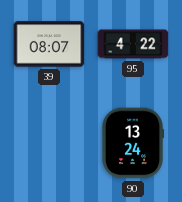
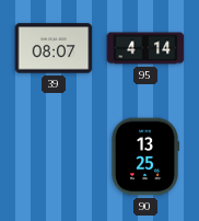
95: 4:22 -> 4:14 (145, 48)
90: 13:24 -> 13:25 (144, 156)
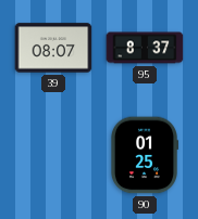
95: 4:14 -> 8:37 (145, 48)
90: 13:25 -> 01:25 (144, 155)
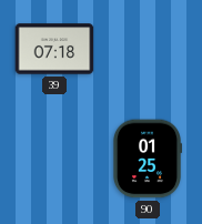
39: 08:07 -> 07:18 (54, 49)
95: 8:37 -> none (145, 48)
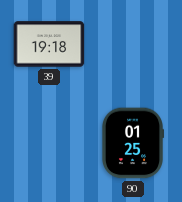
39: 07:18 -> 19:18 (49, 44)
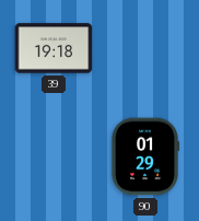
90: 01:25 -> 01:29 (144, 156)
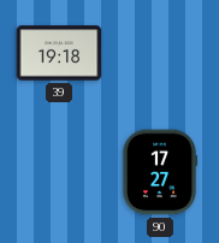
90: 01:29 -> 17:27 (159, 172)
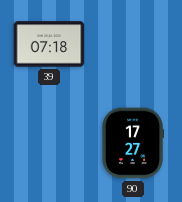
39: 19:18 -> 07:18 (49, 44)
